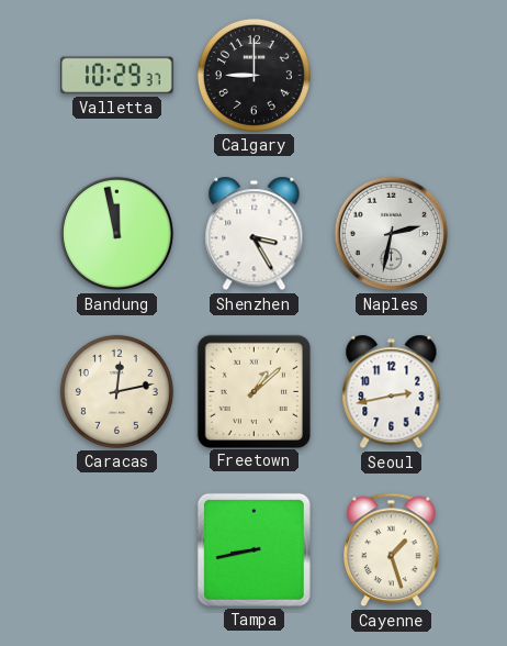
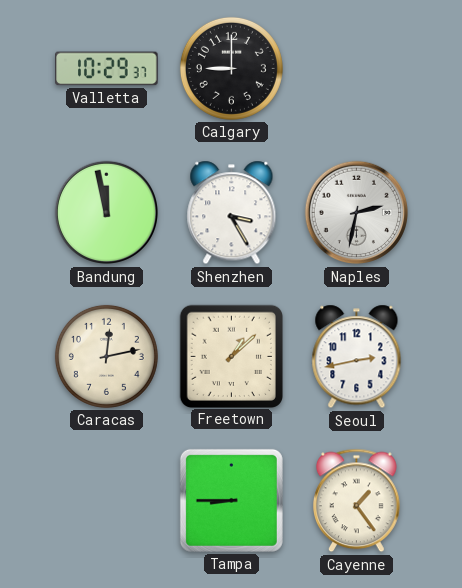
Tampa: 8:43 -> 8:45 (231, 500)
Cayenne: 1:27 -> 1:24 (357, 501)
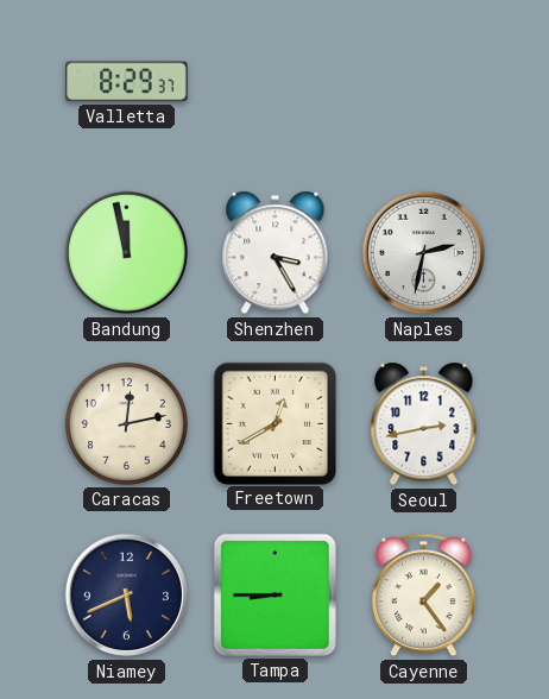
Valletta: 10:29 -> 8:29 (127, 82)
Calgary: 9:00 -> none (231, 68)
Freetown: 1:08 -> 12:40 (274, 423)
Niamey: none -> 5:41 (126, 596)
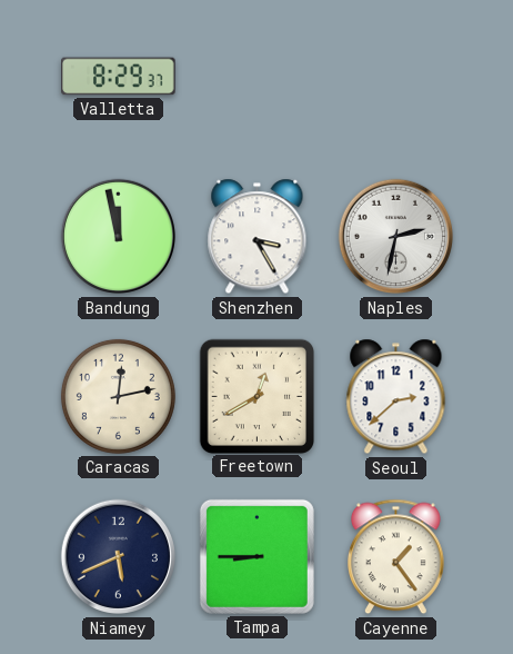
Seoul: 2:43 -> 2:38 (396, 397)
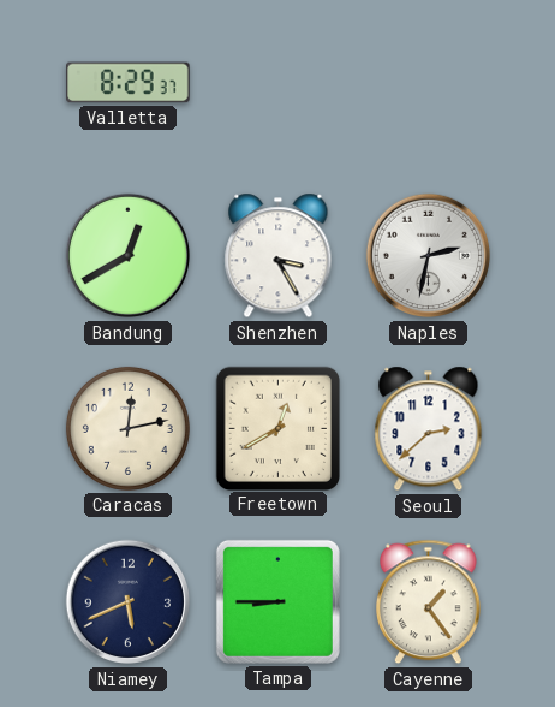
Bandung: 11:58 -> 12:40 (127, 256)
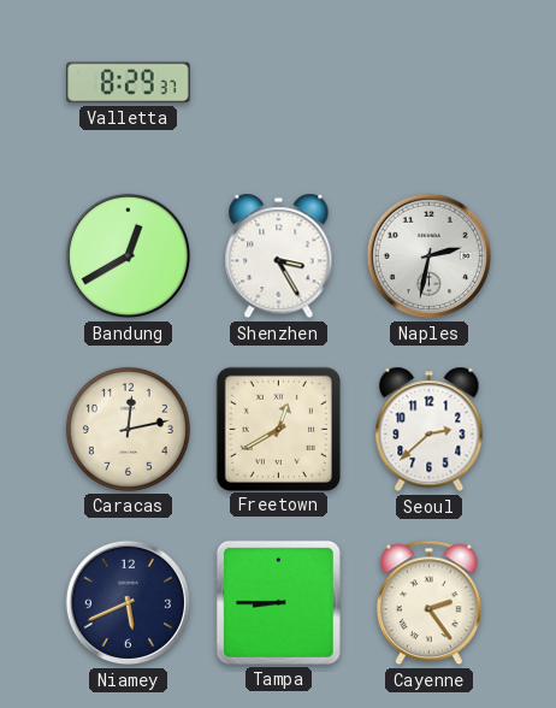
Cayenne: 1:24 -> 2:24 (430, 603)
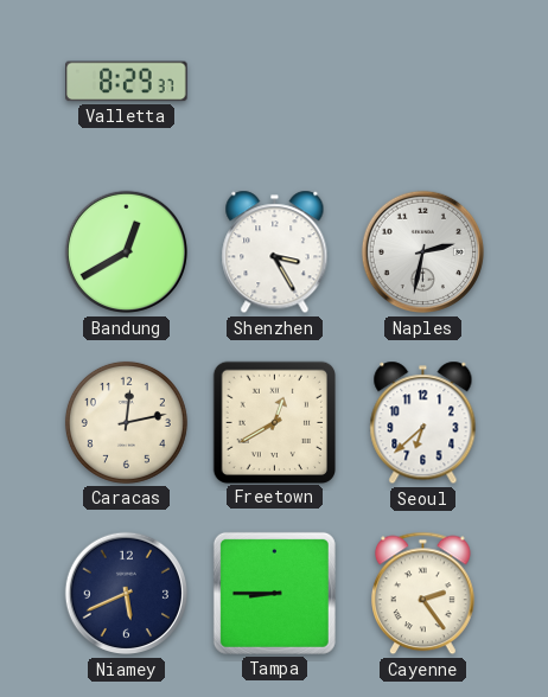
Seoul: 2:38 -> 6:38 (423, 423)
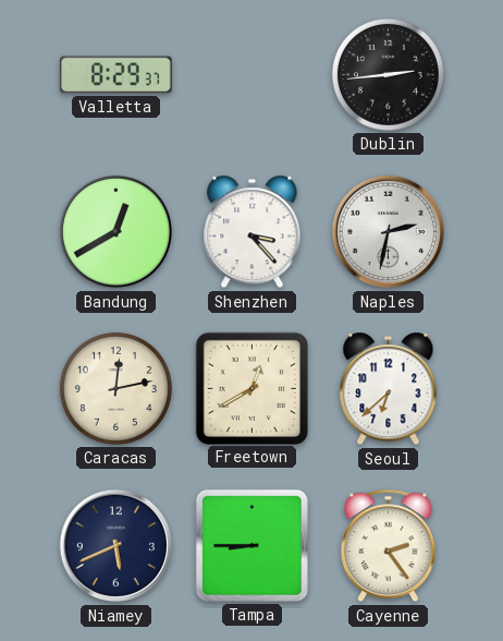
Dublin: none -> 2:44 (388, 74)
Shenzhen: 3:25 -> 3:23 (253, 232)
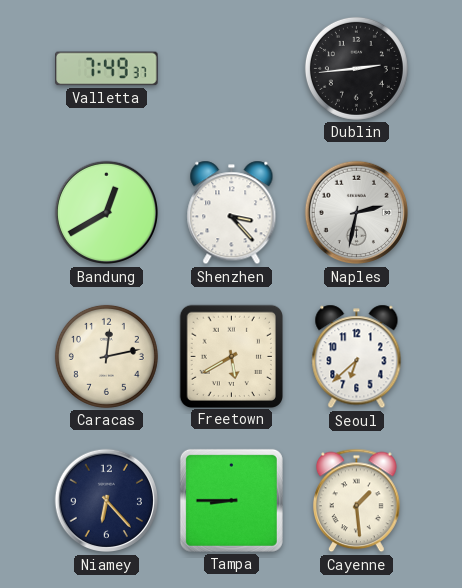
Valletta: 8:29 -> 7:49 (107, 69)
Freetown: 12:40 -> 5:40 (231, 356)
Niamey: 5:41 -> 6:23 (106, 501)
Cayenne: 2:24 -> 1:29 (357, 501)
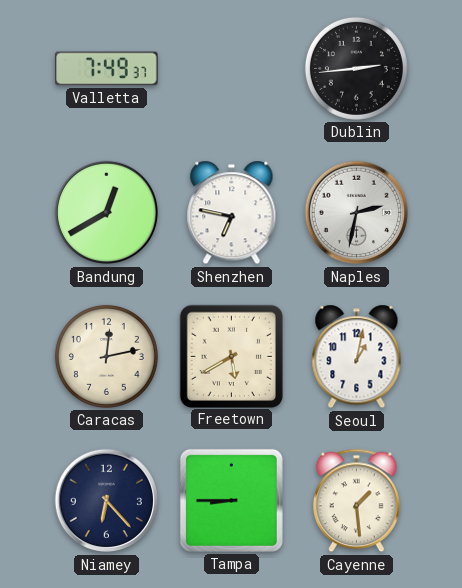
Shenzhen: 3:23 -> 6:47 (232, 213)
Seoul: 6:38 -> 1:02 (357, 357)
